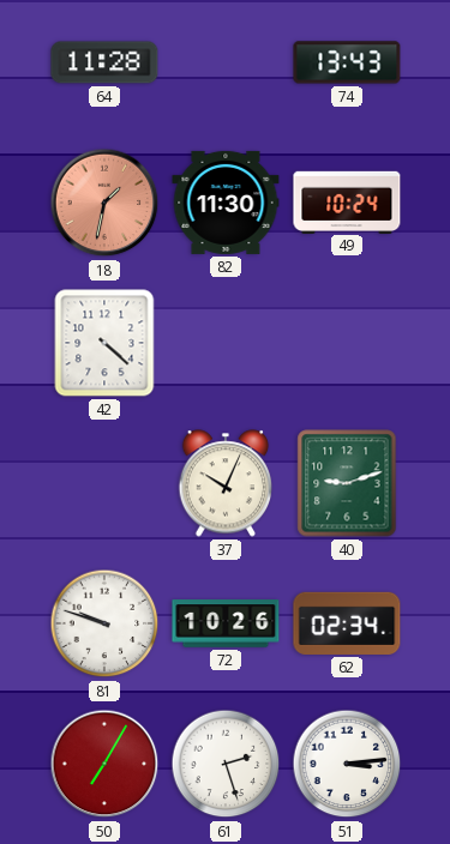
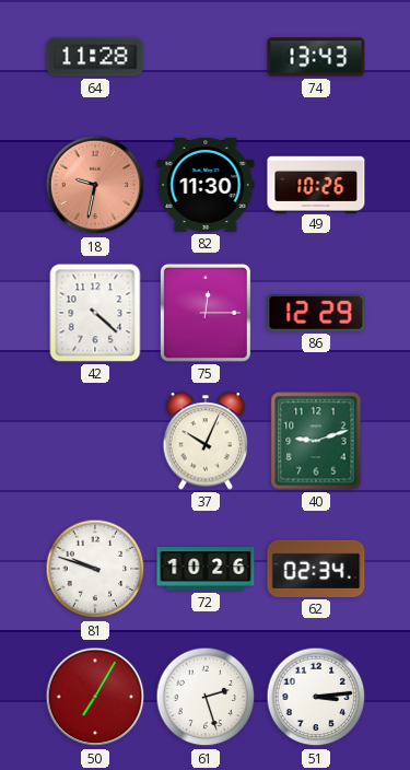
18: 1:32 -> 9:32 (95, 185)
49: 10:24 -> 10:26 (316, 184)
75: none -> 12:15 (206, 313)
86: none -> 12:29 (316, 314)
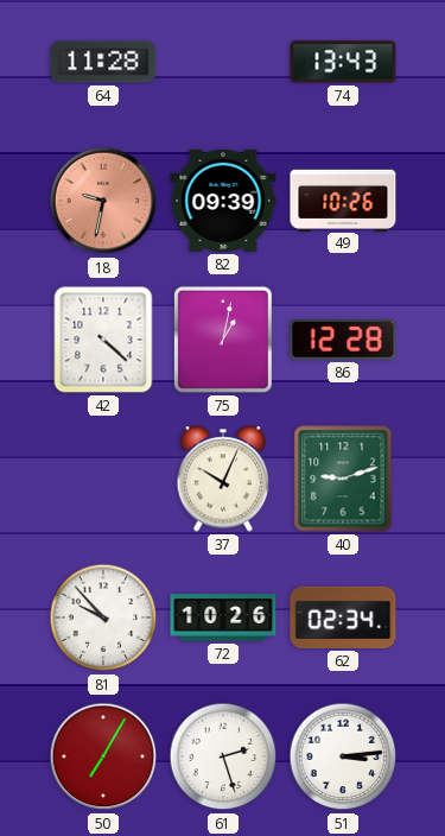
82: 11:30 -> 09:39 (223, 201)
75: 12:15 -> 1:02 (223, 340)
86: 12:29 -> 12:28 (343, 341)
81: 9:48 -> 9:53 (103, 617)
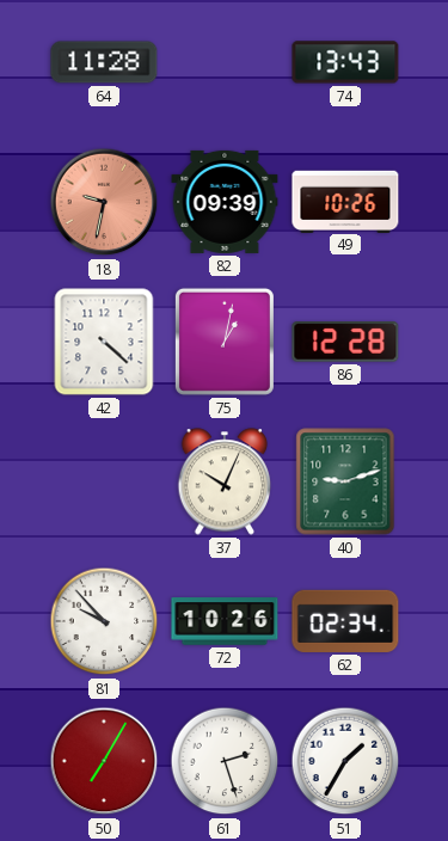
51: 3:14 -> 1:35 (345, 761)
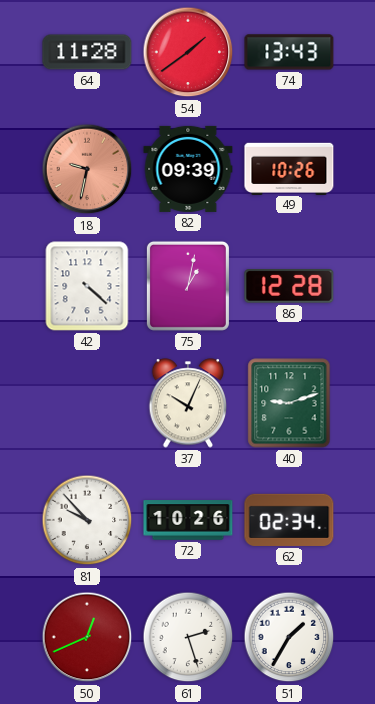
54: none -> 1:39 (188, 52)
50: 7:05 -> 12:41 (87, 637)
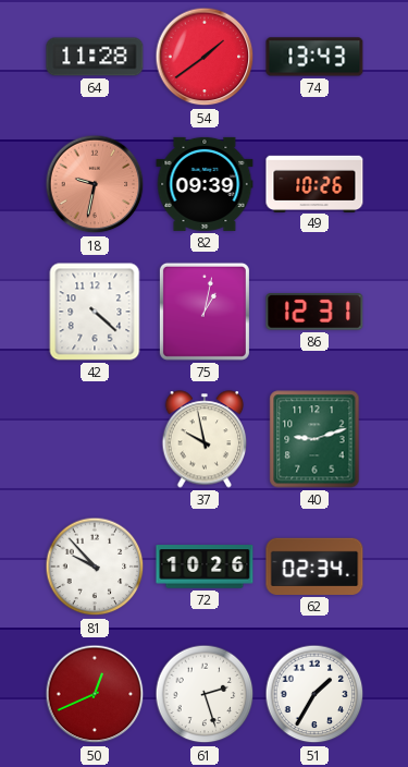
86: 12:28 -> 12:31 (314, 313)
37: 10:04 -> 9:58 (205, 439)
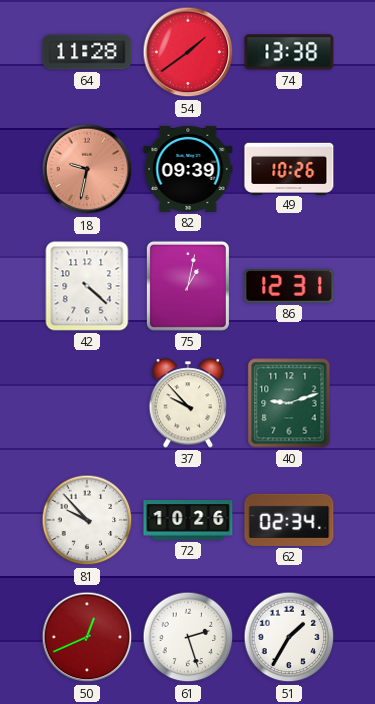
74: 13:43 -> 13:38 (289, 52)
37: 9:58 -> 9:53 (188, 403)
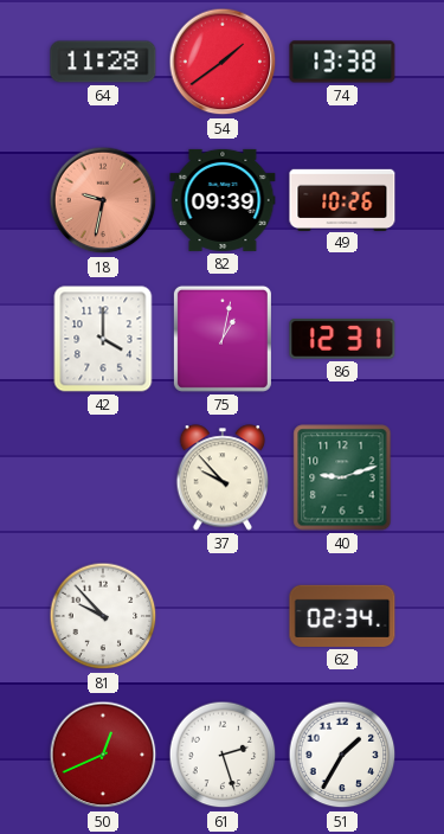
42: 4:22 -> 4:00 (103, 339)
72: 10:26 -> none (188, 520)
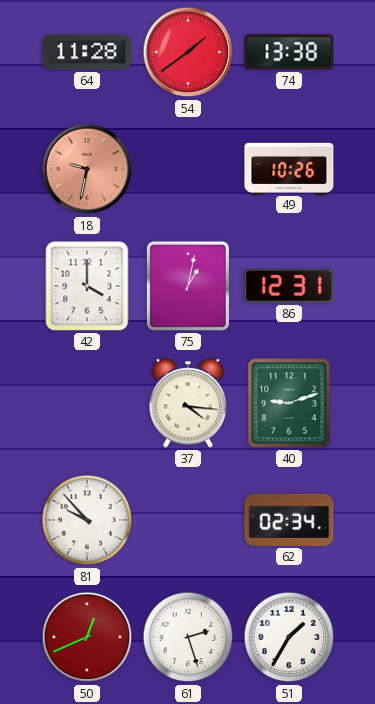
82: 09:39 -> none (223, 200)
37: 9:53 -> 4:16 (188, 403)
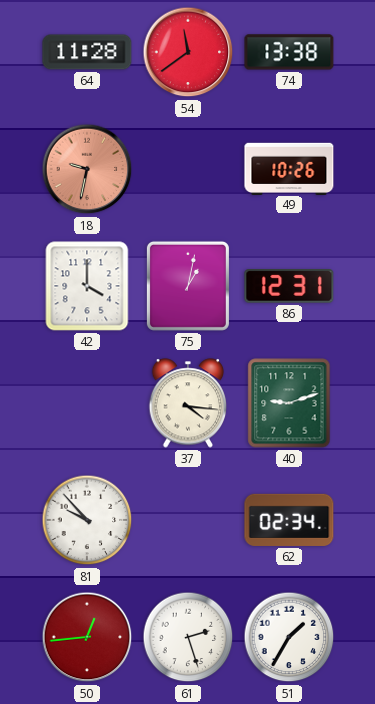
54: 1:39 -> 11:39 (188, 52)
50: 12:41 -> 12:44 (87, 637)
